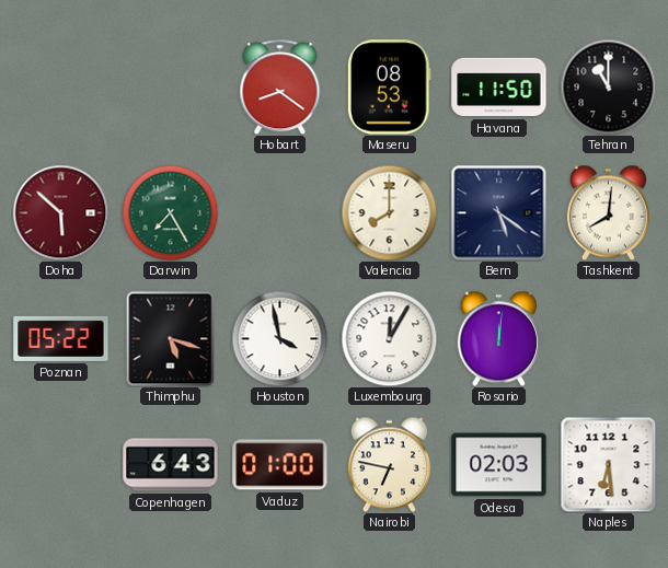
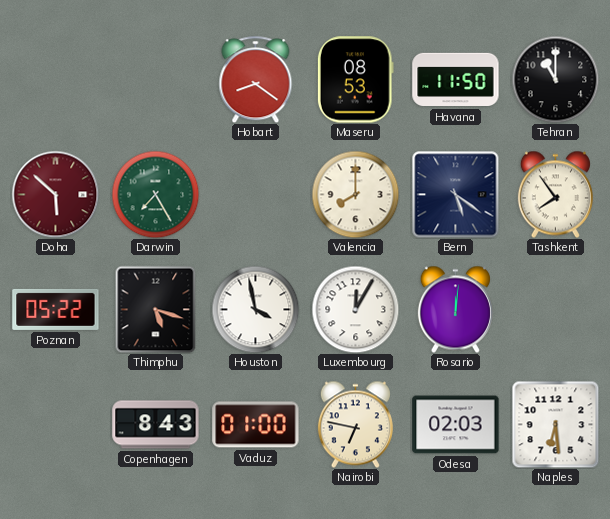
Tashkent: 8:01 -> 7:54 (555, 194)
Copenhagen: 6:43 -> 8:43 (156, 425)
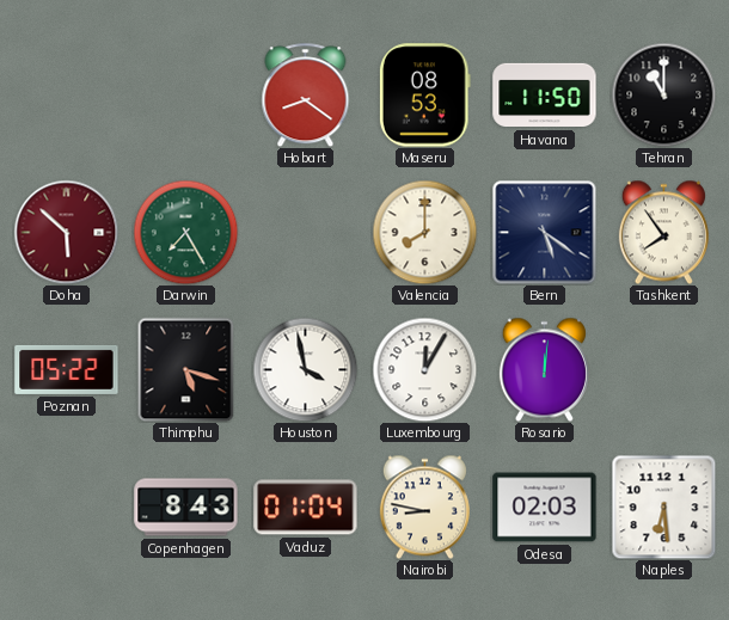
Vaduz: 01:00 -> 01:04 (306, 508)
Nairobi: 6:47 -> 8:47 (424, 507)
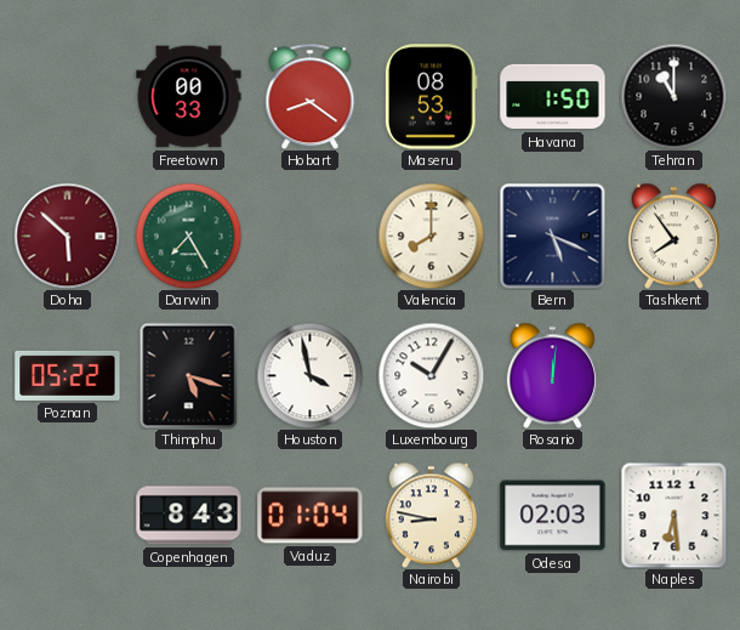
Freetown: none -> 00:33 (189, 97)
Havana: 11:50 -> 1:50 (553, 97)
Bern: 5:21 -> 5:19 (552, 235)
Luxembourg: 12:05 -> 10:05 (431, 375)
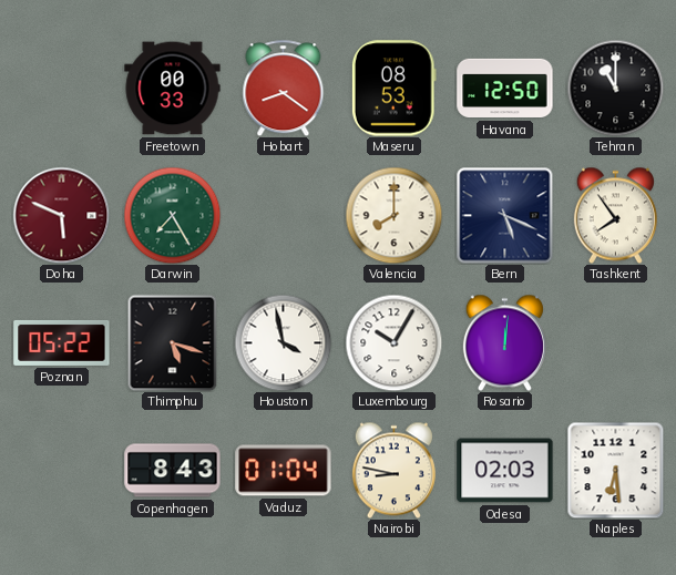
Havana: 1:50 -> 12:50 (505, 89)
Doha: 5:52 -> 5:49 (61, 215)
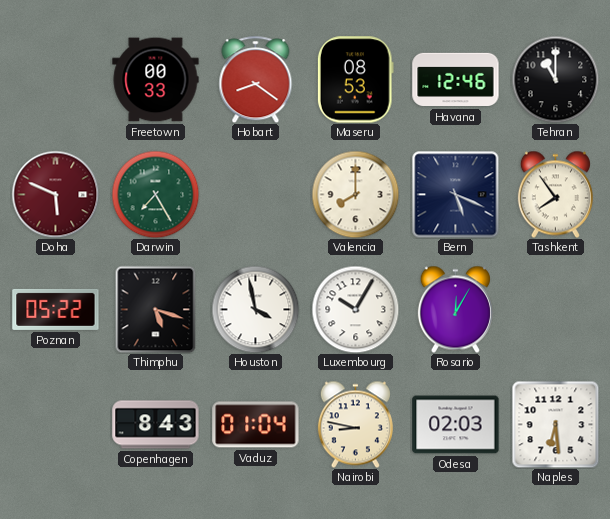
Havana: 12:50 -> 12:46 (456, 80)
Rosario: 12:01 -> 12:05 (455, 309)
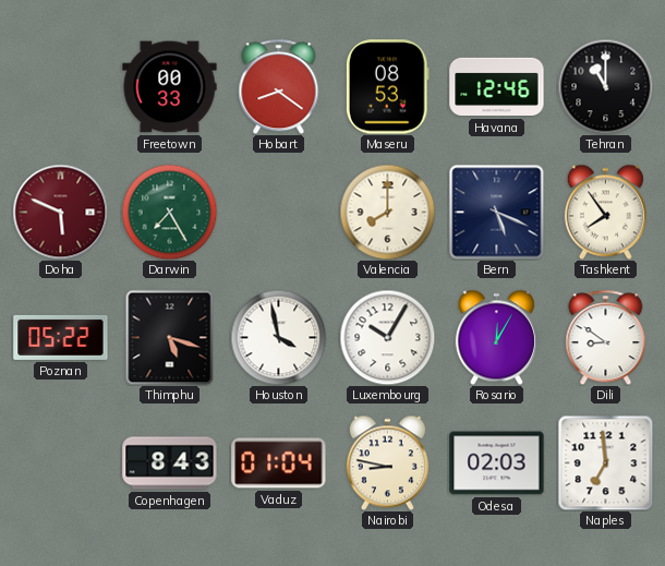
Dili: none -> 8:51 (606, 337)
Naples: 6:29 -> 6:59 (605, 462)
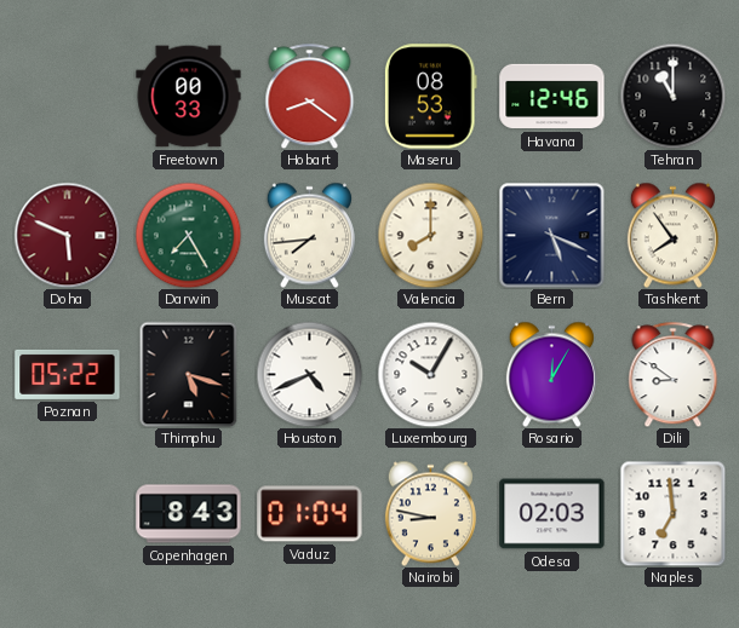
Muscat: none -> 7:44 (309, 235)
Houston: 3:58 -> 4:41 (309, 374)
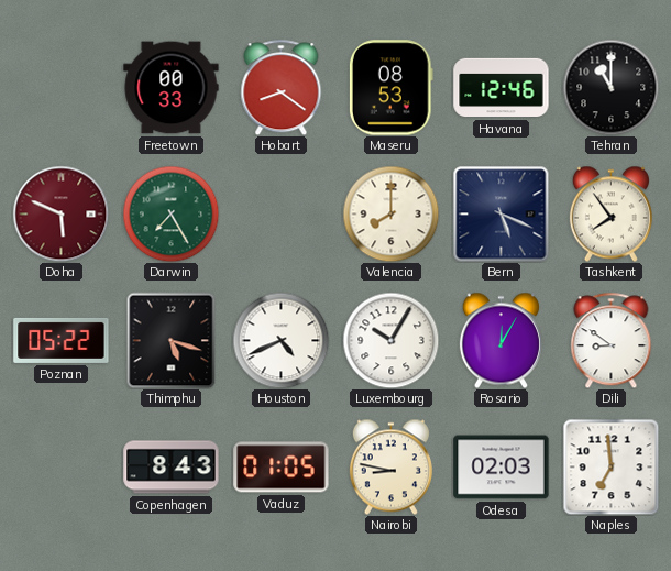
Muscat: 7:44 -> none (309, 235)
Vaduz: 01:04 -> 01:05 (282, 468)
